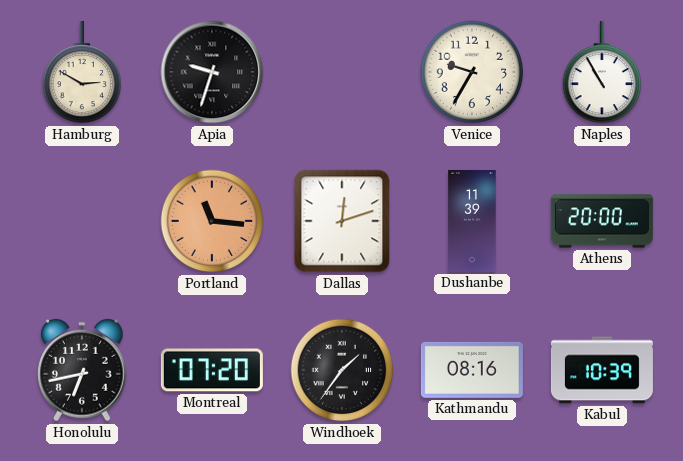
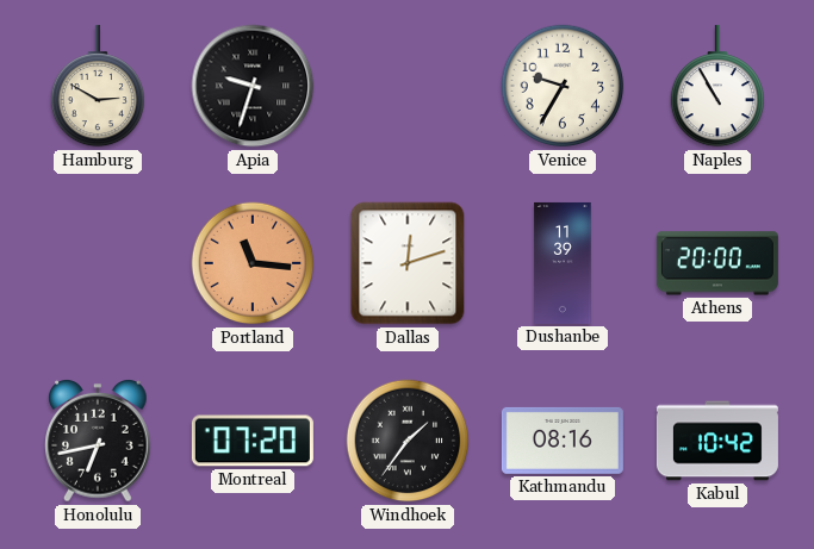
Kabul: 10:39 -> 10:42 (717, 441)
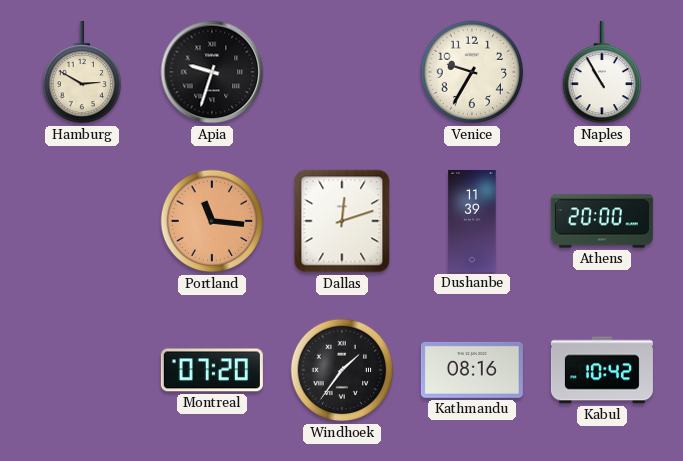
Honolulu: 6:43 -> none (98, 442)
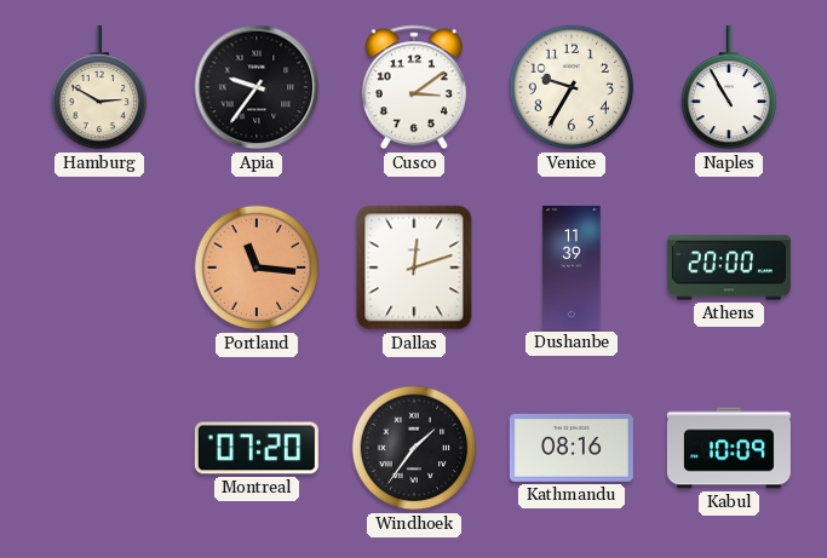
Apia: 9:33 -> 9:36 (257, 87)
Cusco: none -> 3:09 (414, 87)
Kabul: 10:42 -> 10:09 (729, 448)
